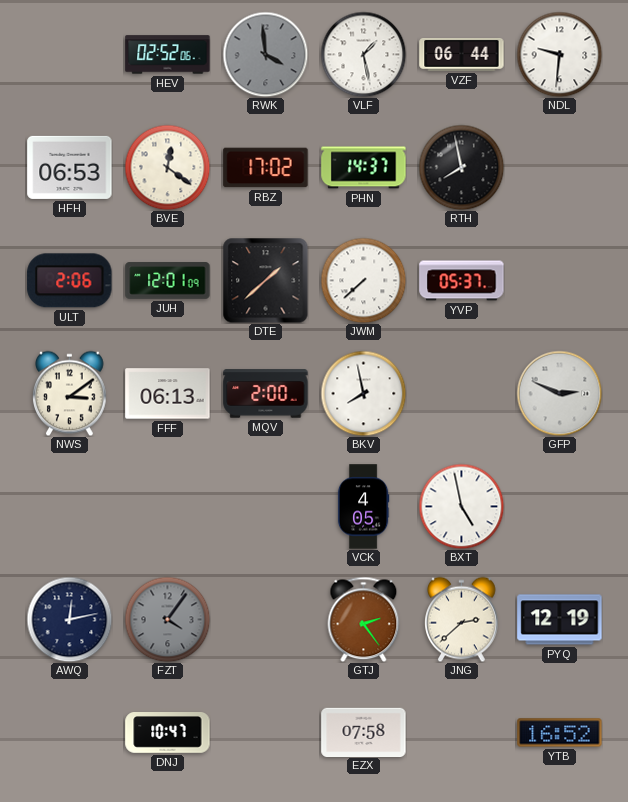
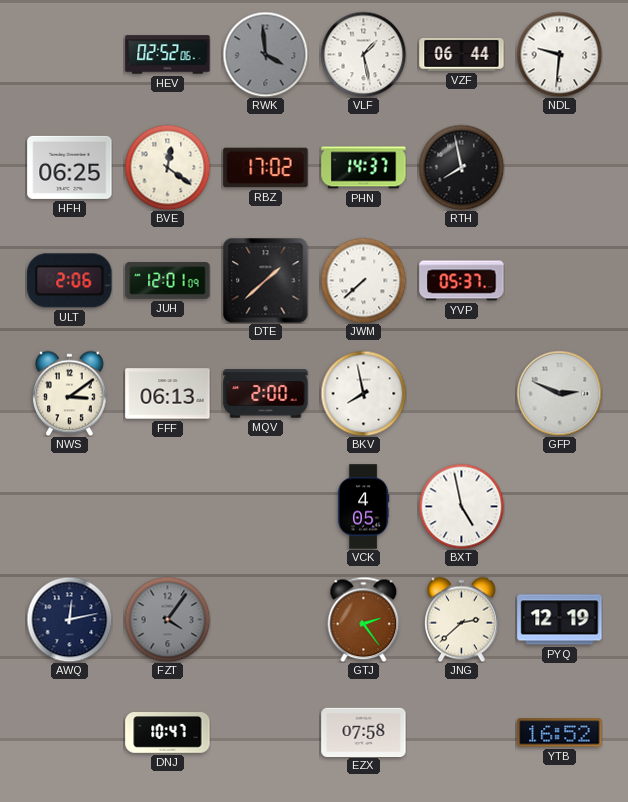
HFH: 06:53 -> 06:25 (70, 167)
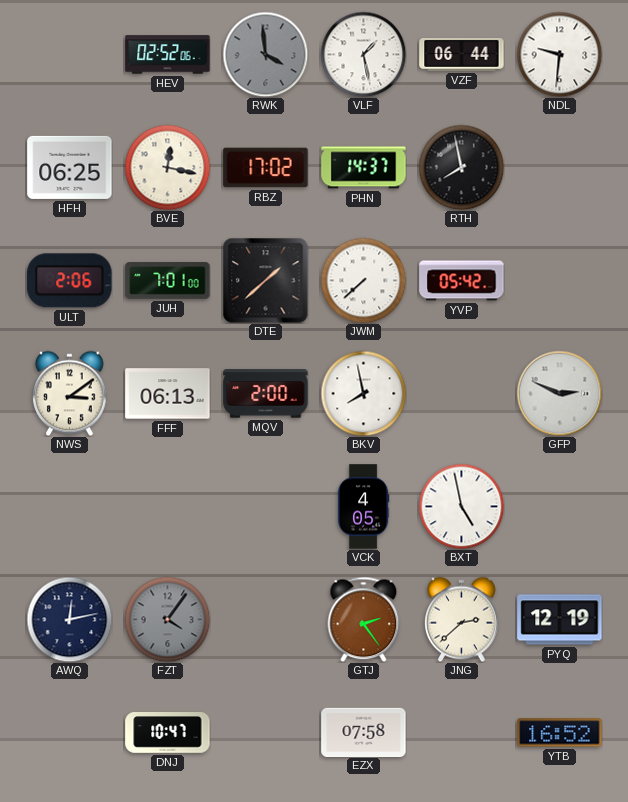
BVE: 12:21 -> 12:17 (167, 167)
JUH: 12:01 -> 7:01 (168, 281)
YVP: 05:37 -> 05:42 (462, 281)
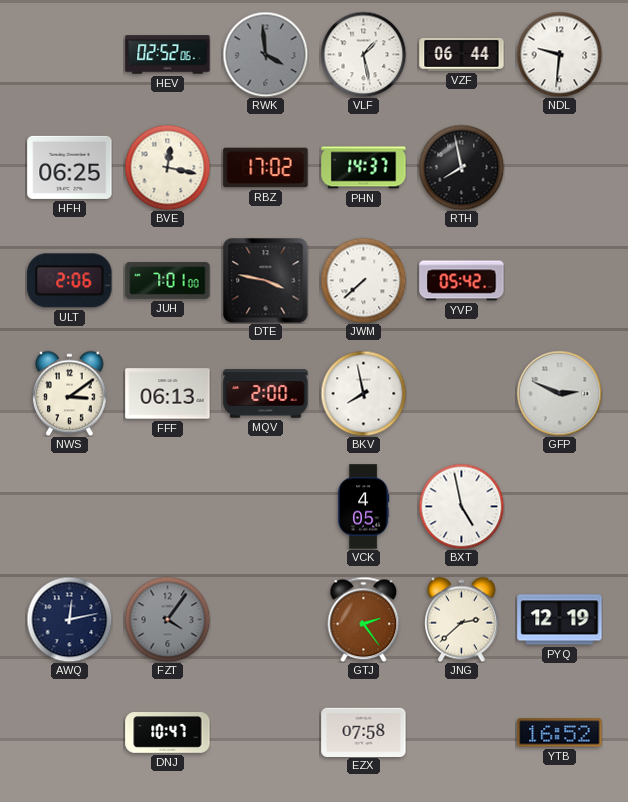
DTE: 1:38 -> 3:47 (265, 280)
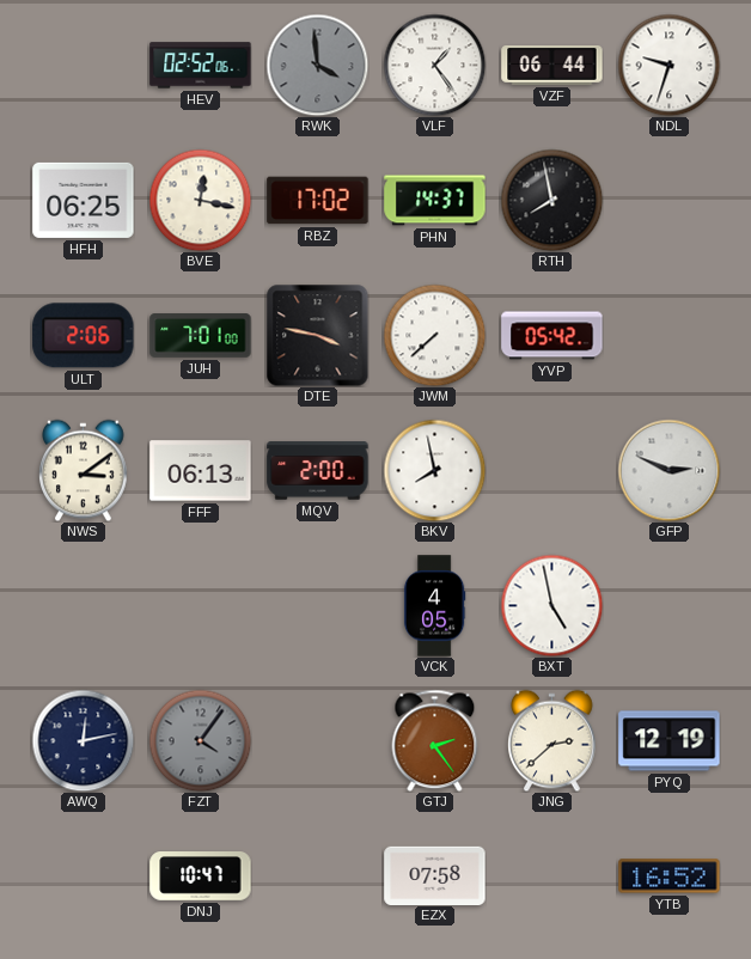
VLF: 1:28 -> 1:24 (434, 65)
NDL: 9:31 -> 9:33 (668, 65)
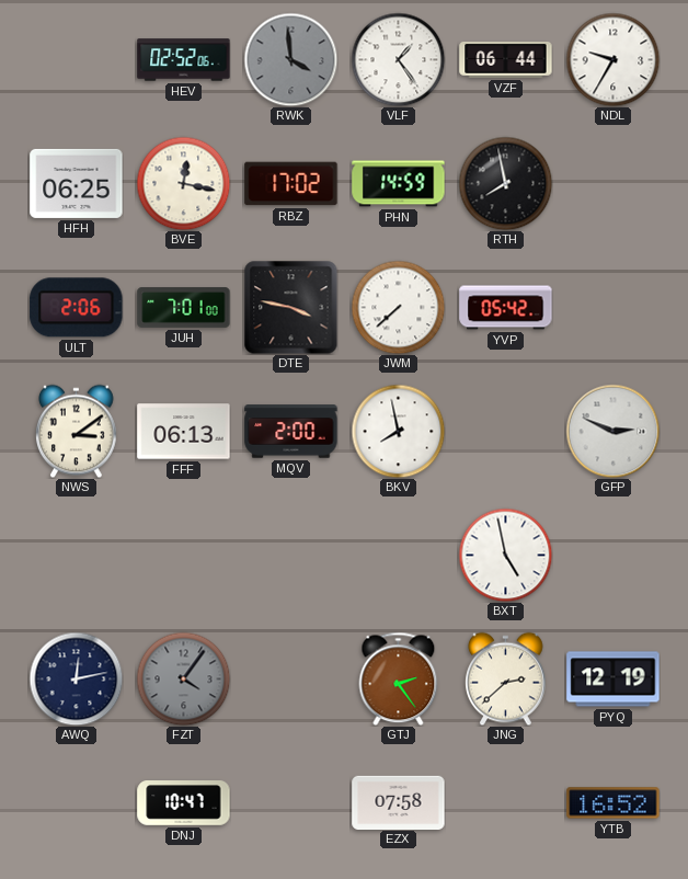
NDL: 9:33 -> 9:35 (612, 59)
PHN: 14:37 -> 14:59 (399, 184)
VCK: 4:05 -> none (434, 606)
